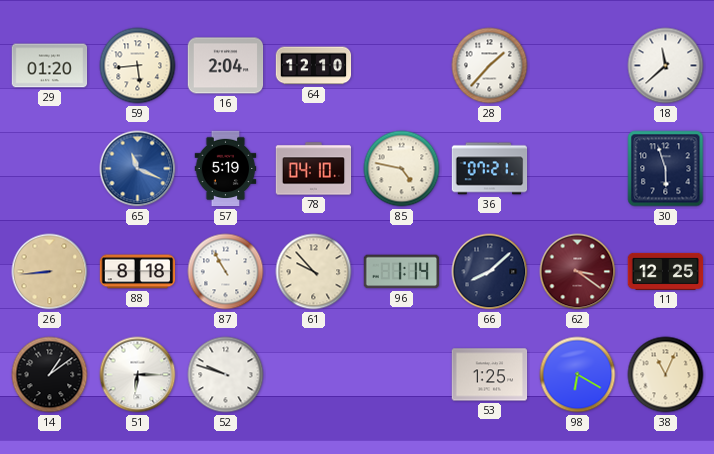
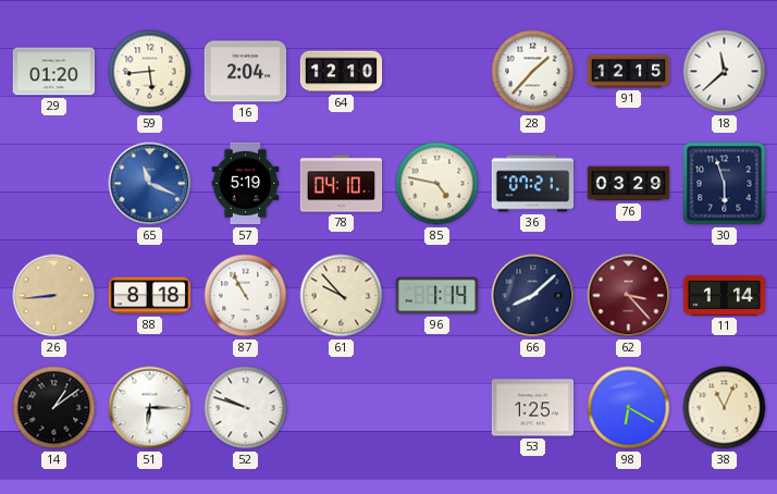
91: none -> 12:15 (629, 72)
76: none -> 03:29 (629, 184)
62: 3:21 -> 3:23 (629, 296)
11: 12:25 -> 1:14 (725, 295)
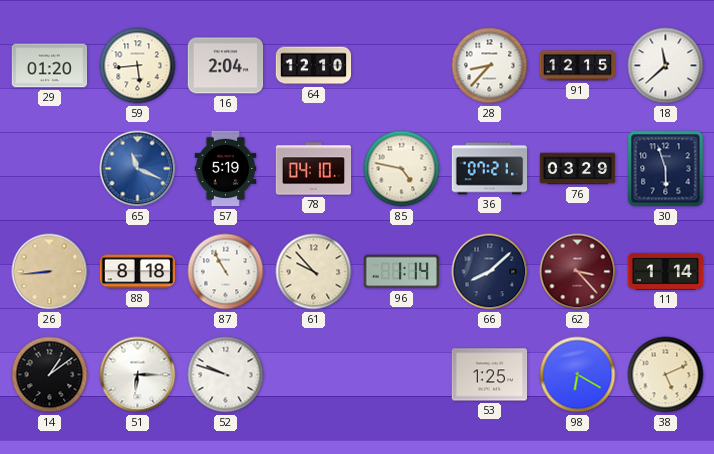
28: 1:37 -> 8:37 (490, 66)
38: 11:04 -> 5:11 (666, 375)
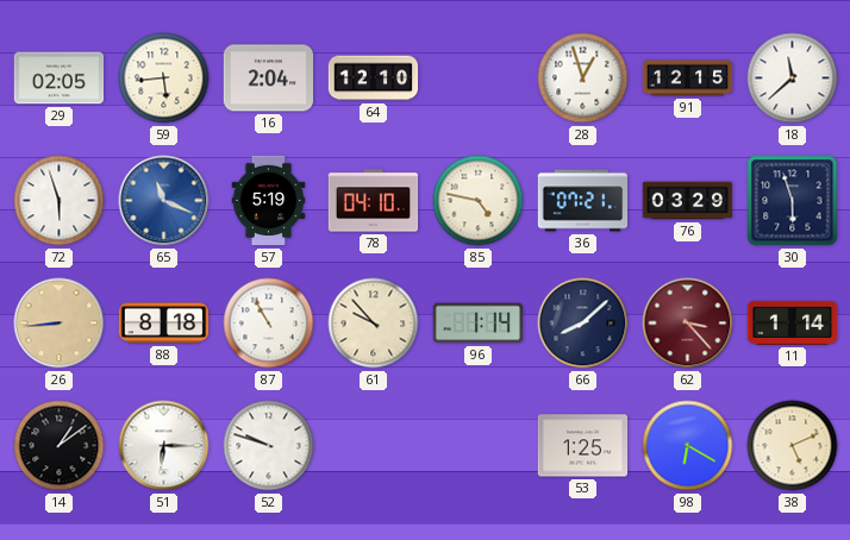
29: 01:20 -> 02:05 (60, 79)
28: 8:37 -> 12:57 (583, 79)
72: none -> 5:57 (60, 201)
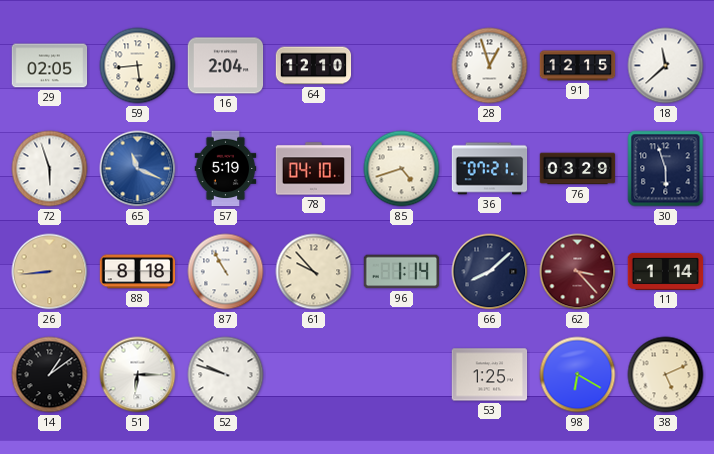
85: 4:47 -> 4:42 (402, 169)
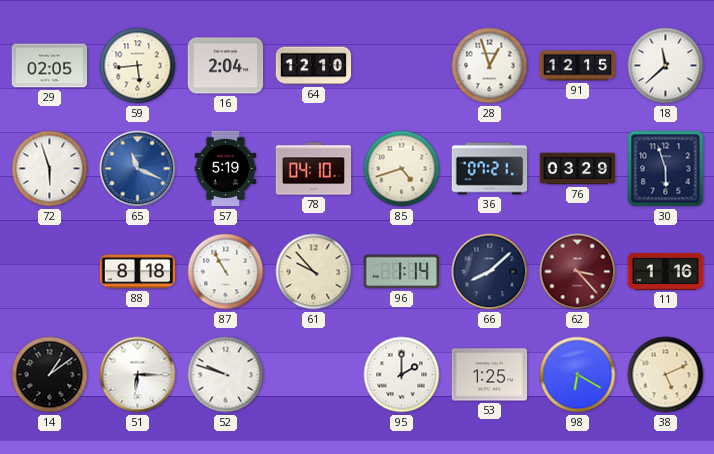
26: 8:44 -> none (50, 272)
11: 1:14 -> 1:16 (666, 271)
95: none -> 2:00 (402, 375)
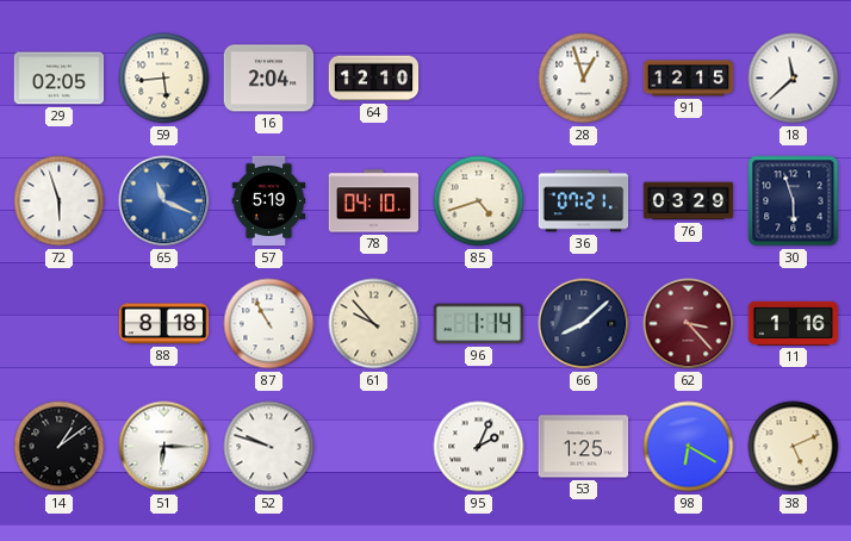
95: 2:00 -> 2:04 (479, 447)
